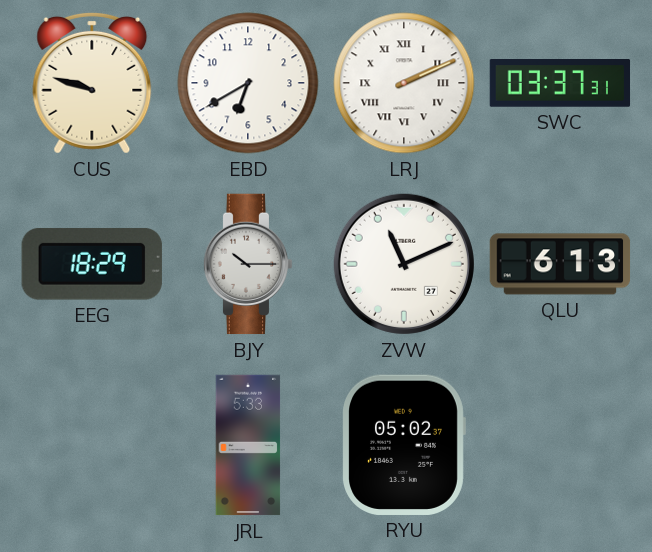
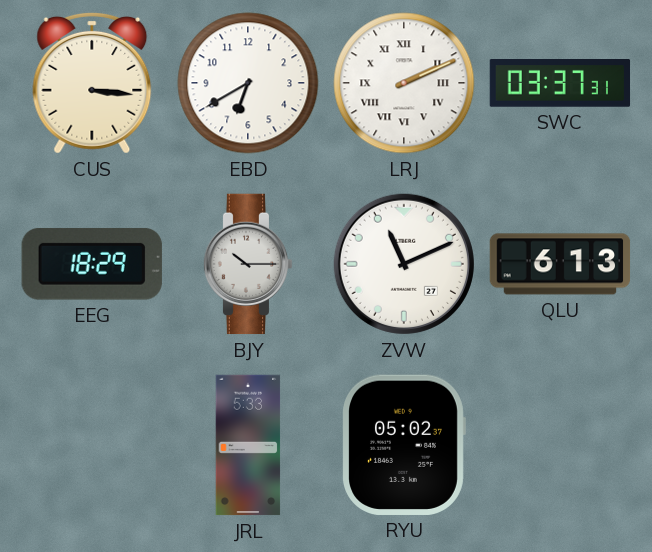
CUS: 9:48 -> 3:16 (92, 83)
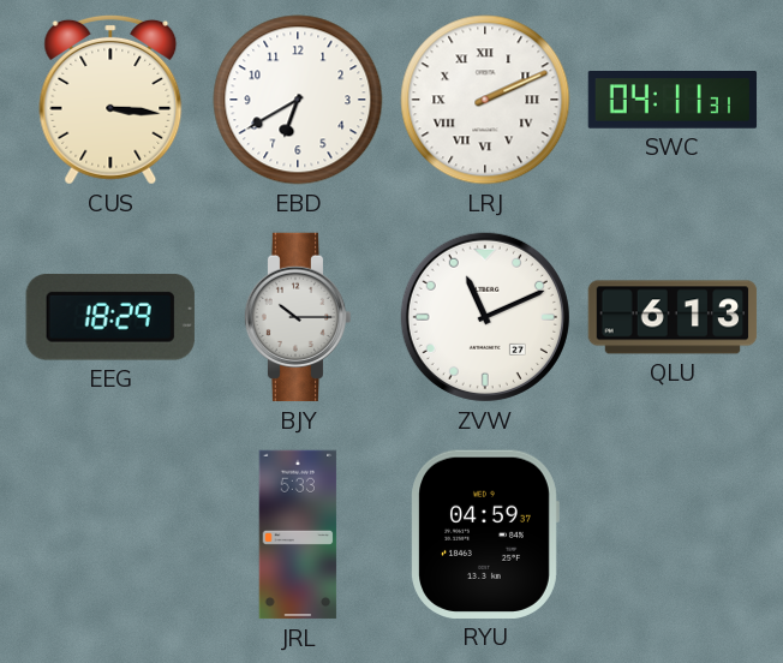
SWC: 03:37 -> 04:11 (673, 101)
RYU: 05:02 -> 04:59 (485, 534)
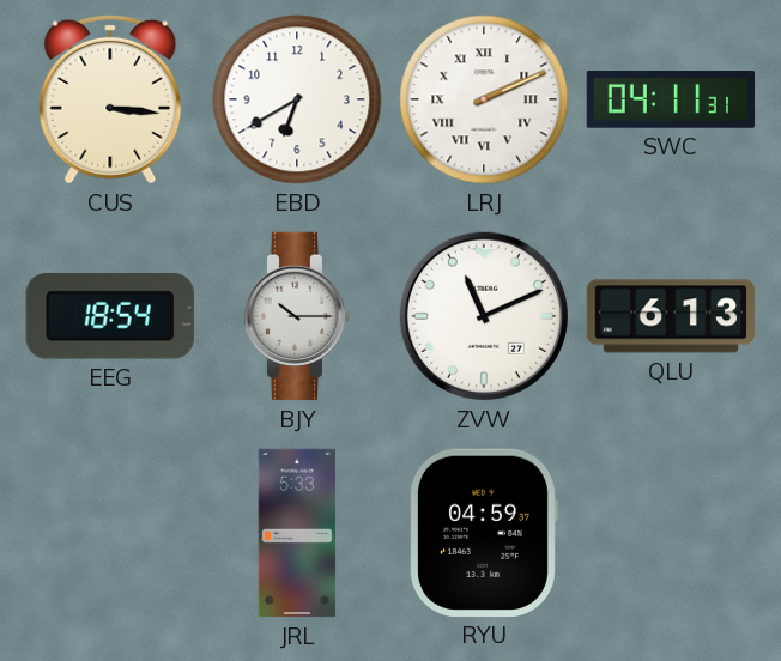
EEG: 18:29 -> 18:54 (110, 316)
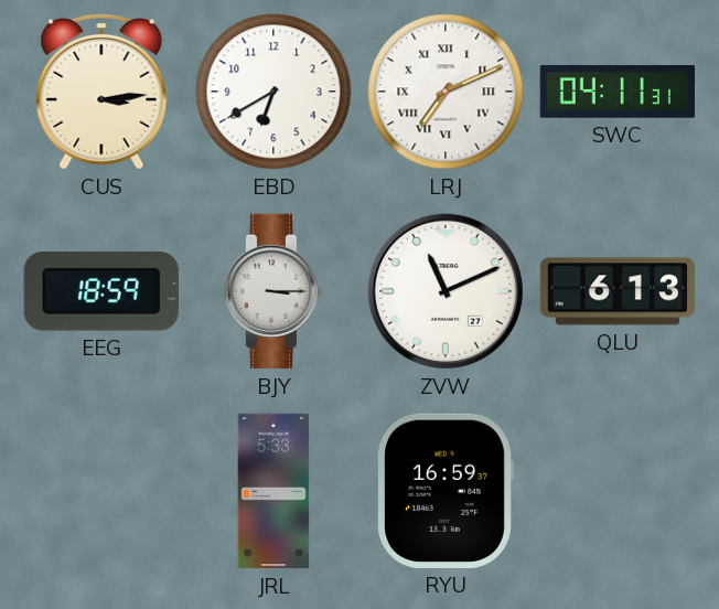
CUS: 3:16 -> 3:14 (101, 92)
LRJ: 2:11 -> 7:11 (446, 92)
EEG: 18:54 -> 18:59 (101, 291)
BJY: 10:15 -> 3:15 (273, 291)
RYU: 04:59 -> 16:59 (446, 491)
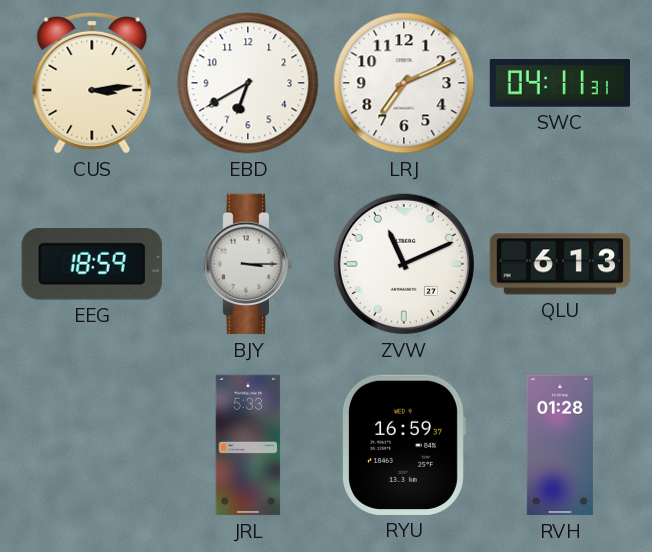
LRJ numerals: Roman -> Arabic (404, 83)
RVH: none -> 01:28 (560, 445)
